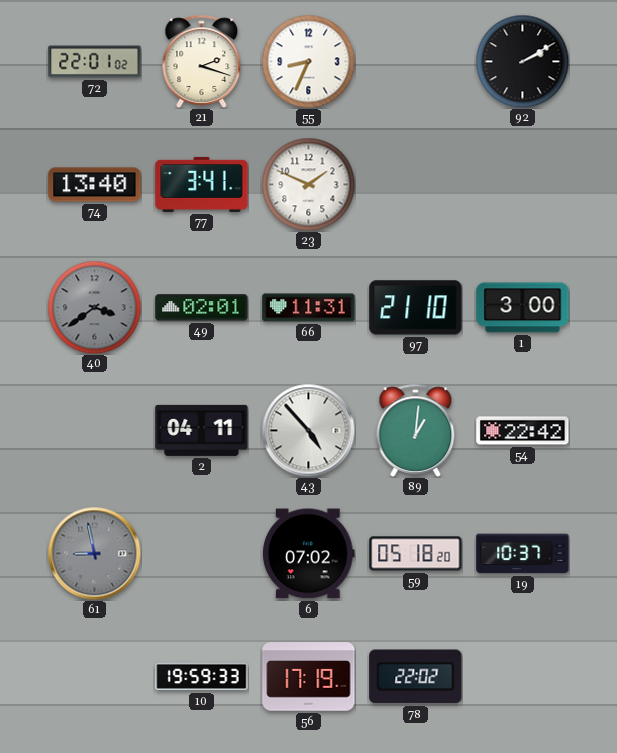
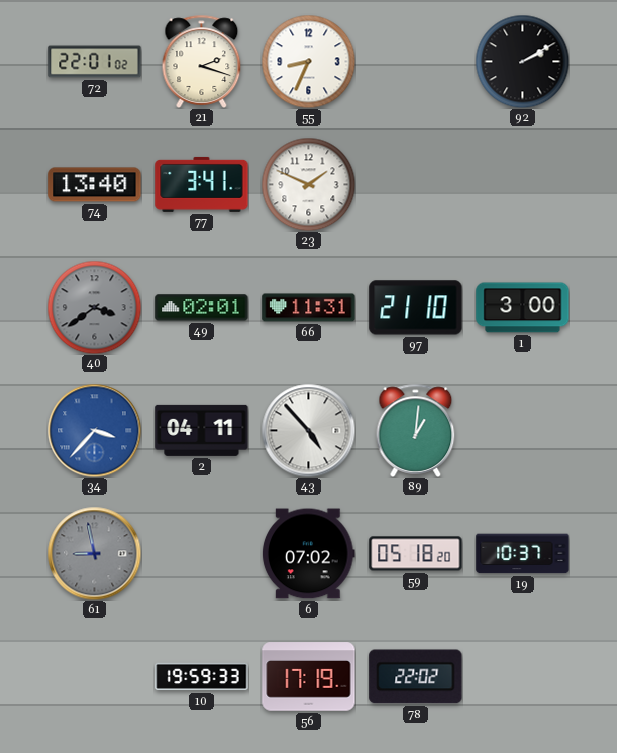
34: none -> 3:37 (94, 430)
54: 22:42 -> none (523, 431)
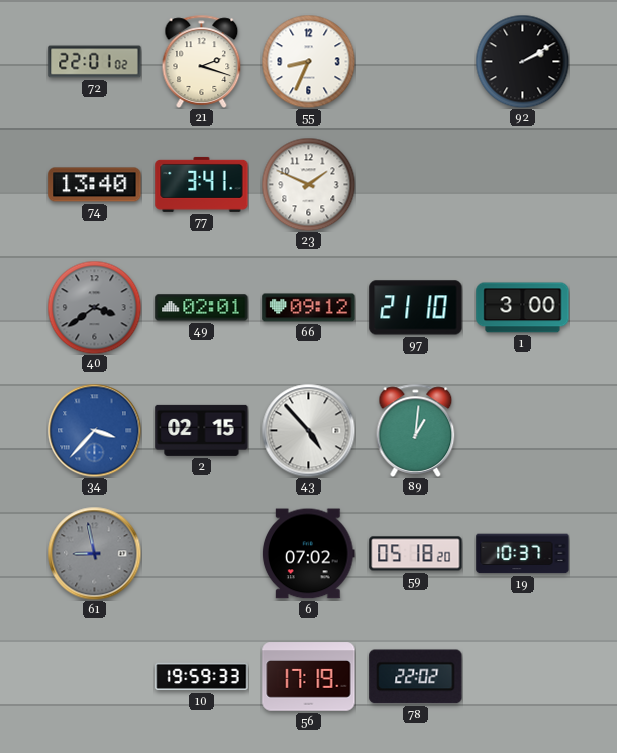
66: 11:31 -> 09:12 (309, 308)
2: 04:11 -> 02:15 (202, 430)
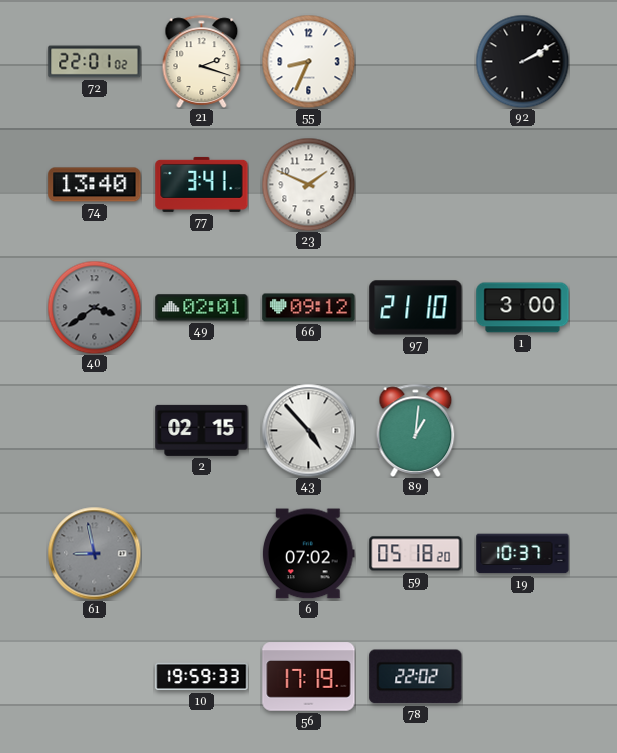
34: 3:37 -> none (94, 430)
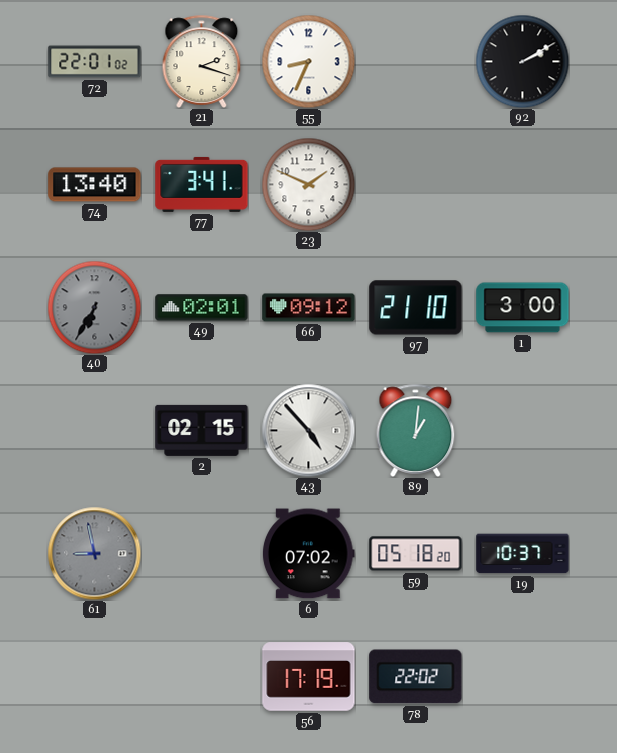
40: 3:39 -> 6:35 (94, 307)
10: 19:59 -> none (202, 677)
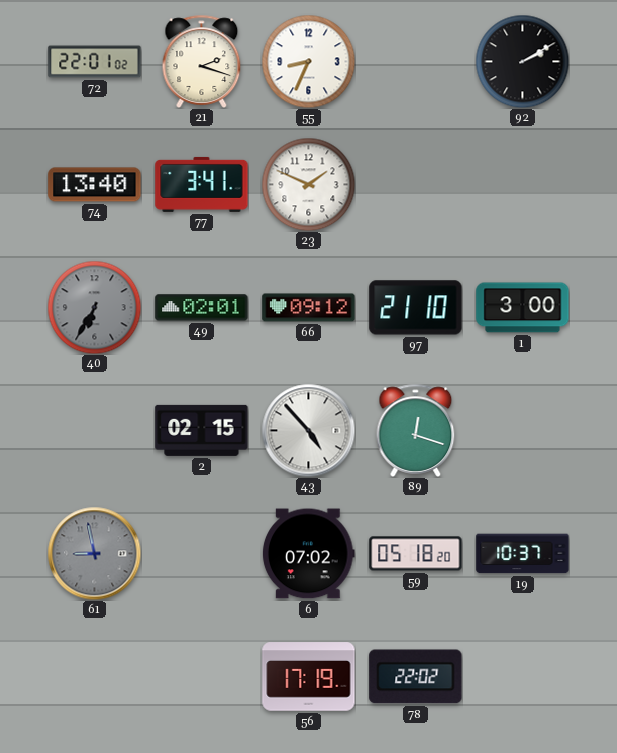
89: 1:01 -> 12:18 (416, 430)
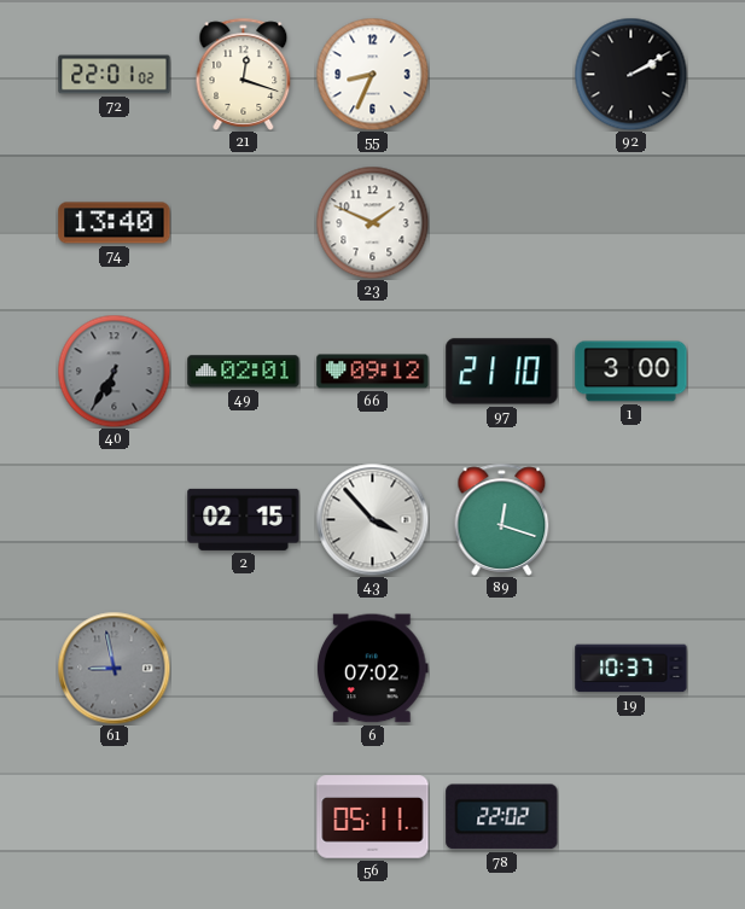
21: 2:18 -> 12:18 (244, 74)
77: 3:41 -> none (202, 184)
43: 4:53 -> 3:53 (372, 519)
59: 05:18 -> none (416, 554)
56: 17:19 -> 05:11 (373, 817)
